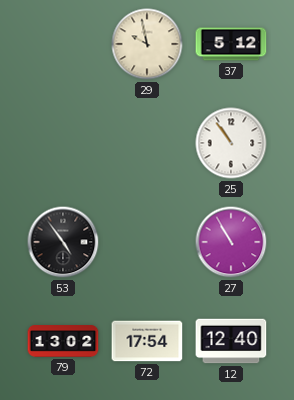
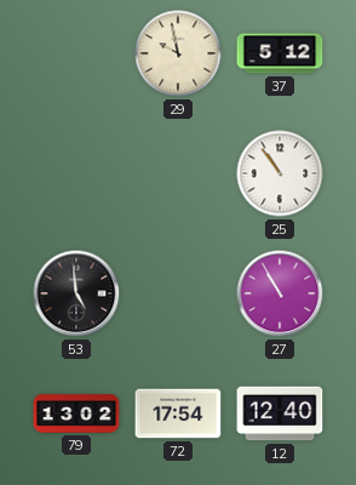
53: 4:54 -> 4:59 (76, 293)
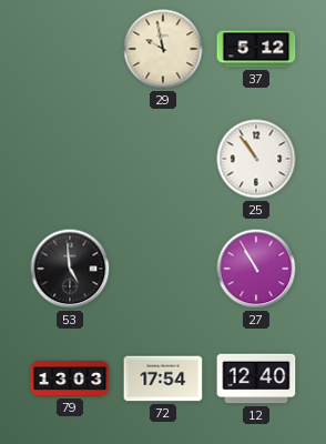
79: 13:02 -> 13:03 (70, 379)
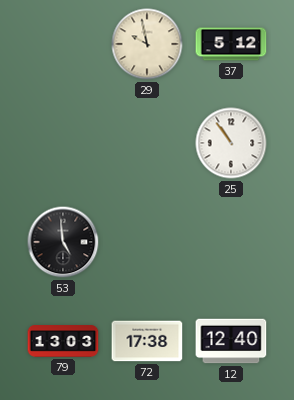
27: 10:55 -> none (256, 269)
72: 17:54 -> 17:38 (147, 341)
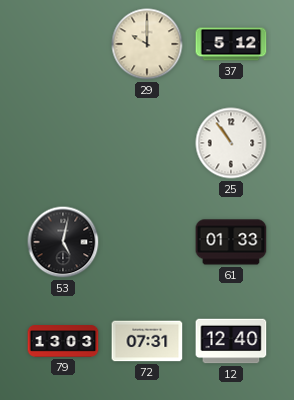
29: 9:58 -> 10:00 (147, 44)
53: 4:59 -> 5:02 (63, 242)
61: none -> 01:33 (231, 242)
72: 17:38 -> 07:31 (147, 341)
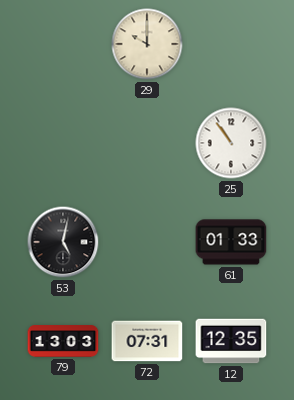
37: 5:12 -> none (231, 44)
12: 12:40 -> 12:35 (231, 341)
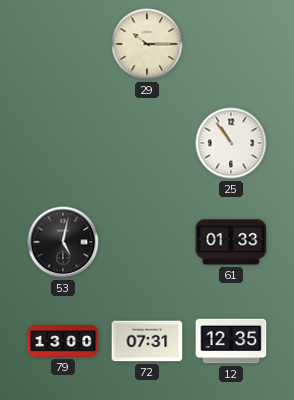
29: 10:00 -> 10:15 (147, 44)
79: 13:03 -> 13:00 (63, 341)
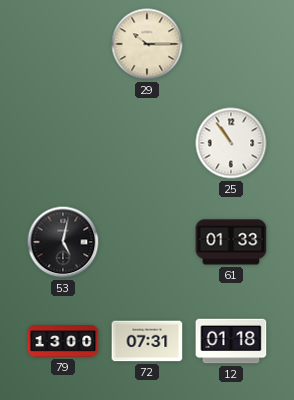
12: 12:35 -> 01:18 (231, 341)
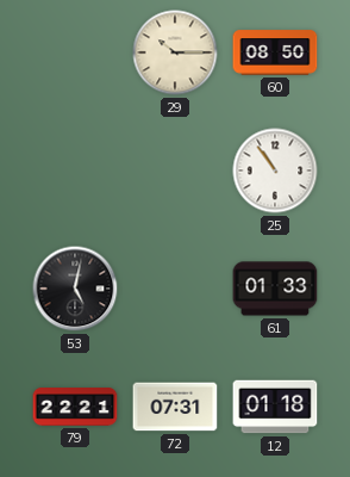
60: none -> 08:50 (275, 52)
79: 13:00 -> 22:21 (75, 407)
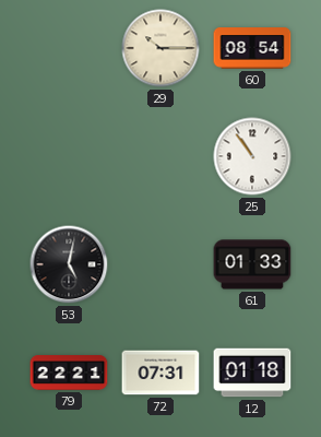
60: 08:50 -> 08:54 (252, 48)
